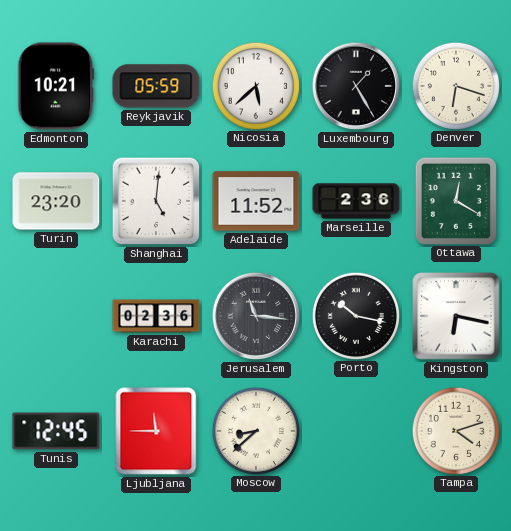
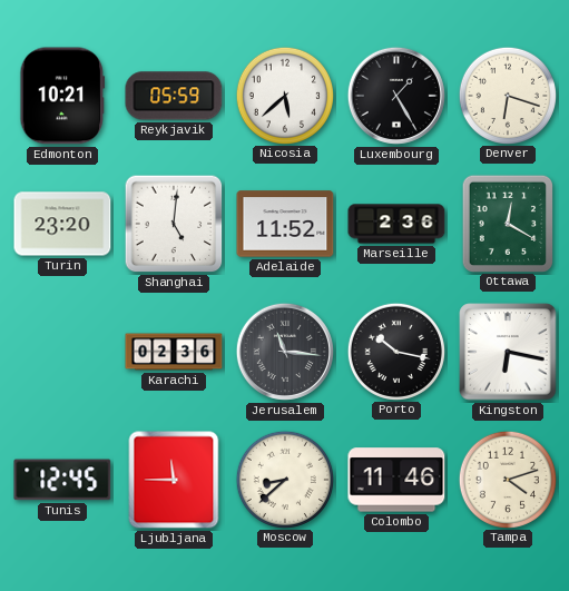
Colombo: none -> 11:46 (396, 480)
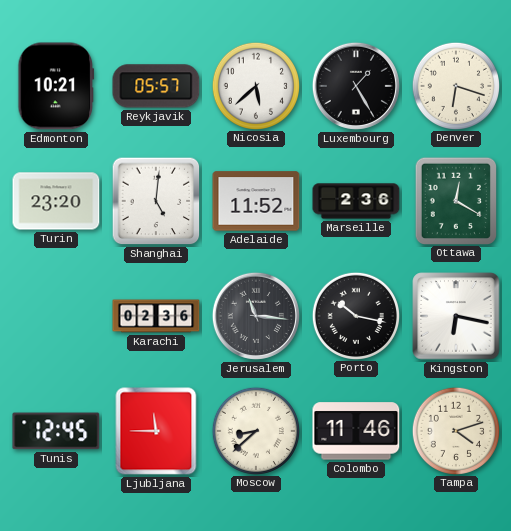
Reykjavik: 05:59 -> 05:57 (156, 86)
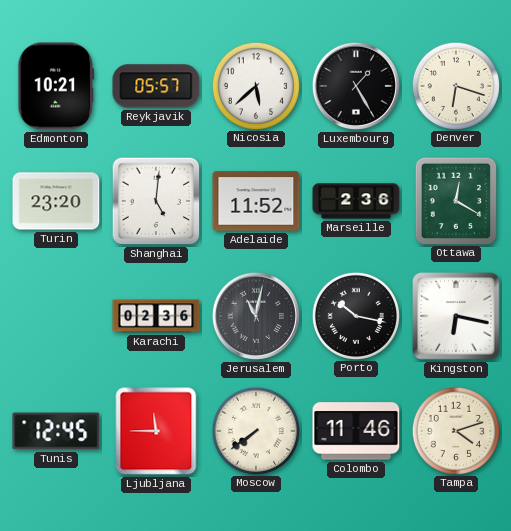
Jerusalem: 11:16 -> 11:02 (256, 316)
Moscow: 8:38 -> 7:39 (255, 430)
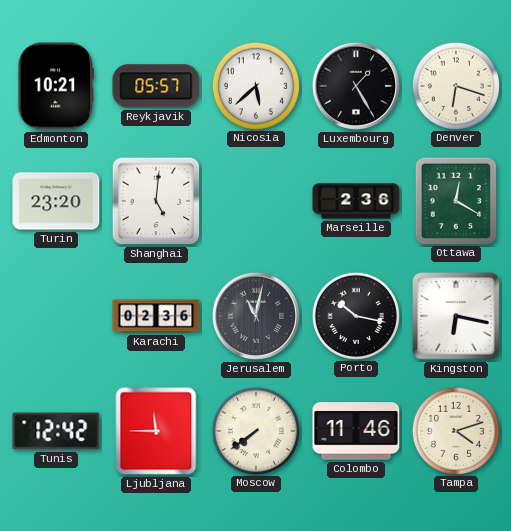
Adelaide: 11:52 -> none (256, 201)
Tunis: 12:45 -> 12:42 (56, 431)
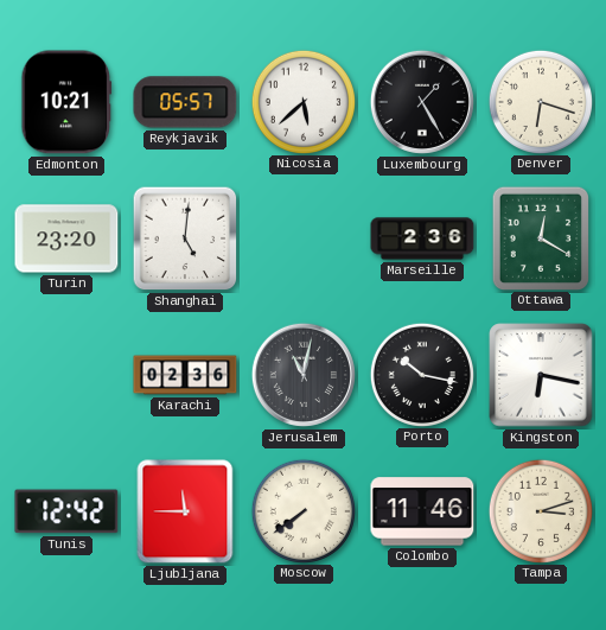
Tampa: 4:12 -> 3:12 (540, 510)
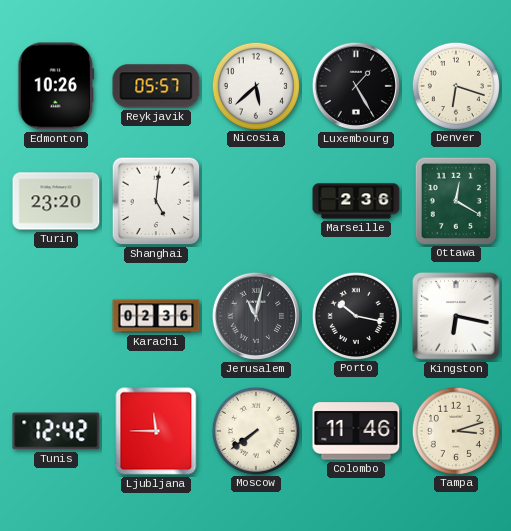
Edmonton: 10:21 -> 10:26 (56, 86)
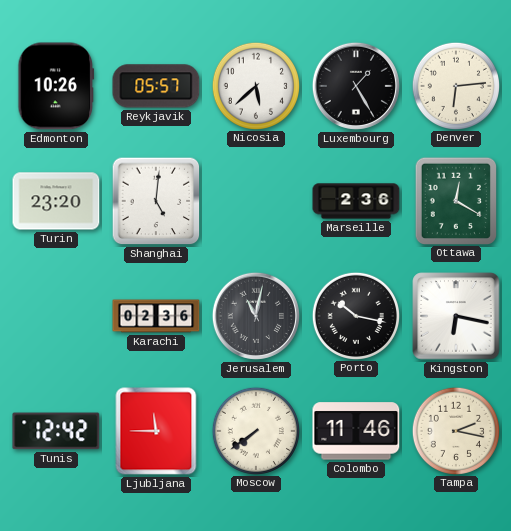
Denver: 6:18 -> 6:14 (455, 85)
Tampa: 3:12 -> 2:17 (455, 430)
